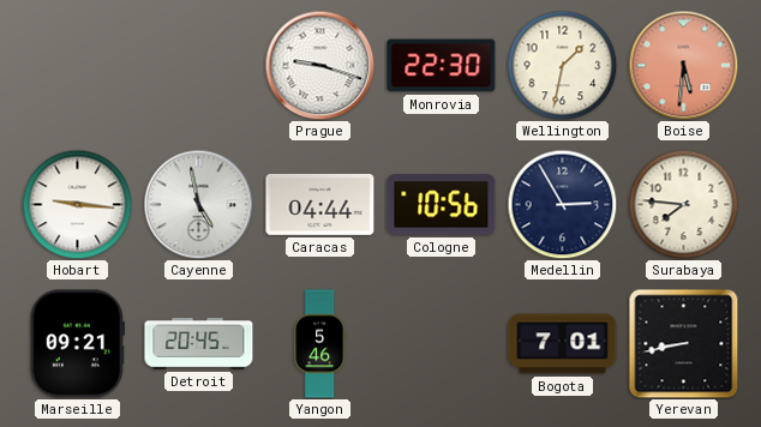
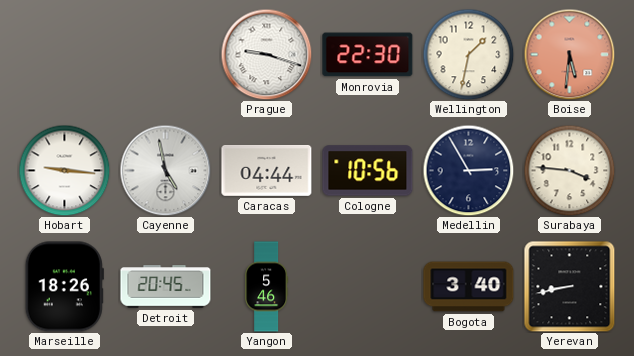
Surabaya: 7:46 -> 3:46 (569, 170)
Marseille: 09:21 -> 18:26 (64, 287)
Bogota: 7:01 -> 3:40 (469, 287)
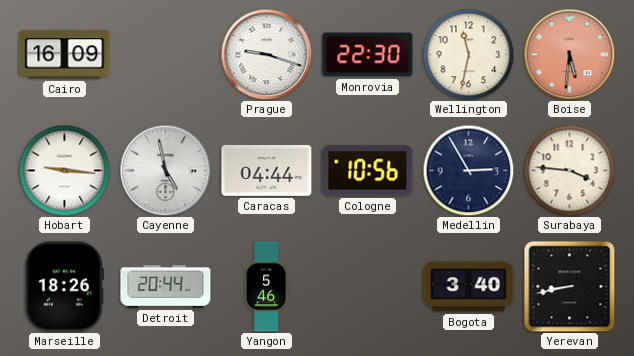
Cairo: none -> 16:09 (65, 55)
Wellington: 1:32 -> 11:32 (468, 54)
Detroit: 20:45 -> 20:44 (166, 287)
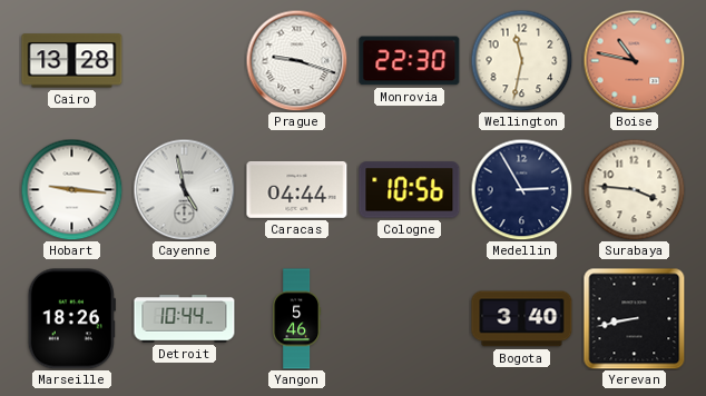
Cairo: 16:09 -> 13:28 (72, 61)
Boise: 5:31 -> 10:47 (634, 60)
Detroit: 20:44 -> 10:44 (185, 319)
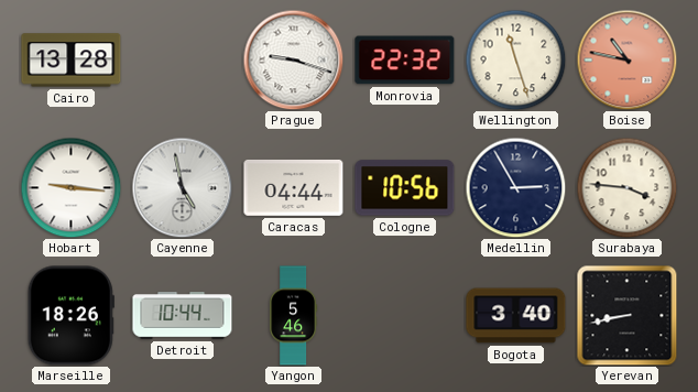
Monrovia: 22:30 -> 22:32 (405, 61)
Wellington: 11:32 -> 11:27 (515, 59)
